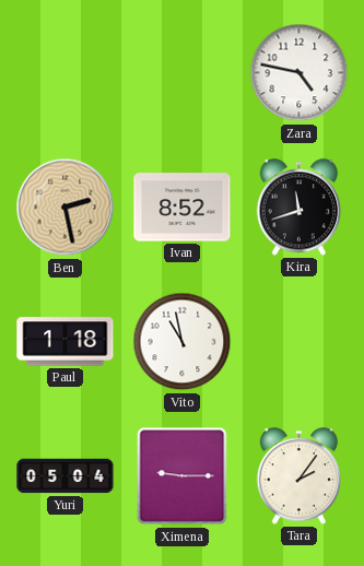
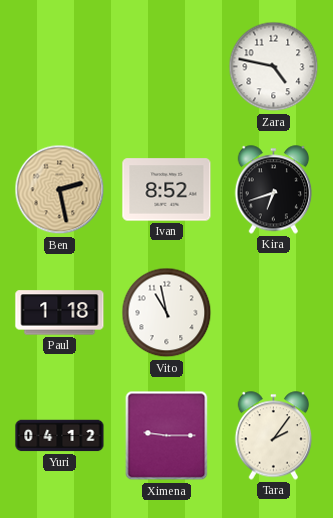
Kira: 11:42 -> 6:42 (274, 190)
Yuri: 05:04 -> 04:12 (60, 436)
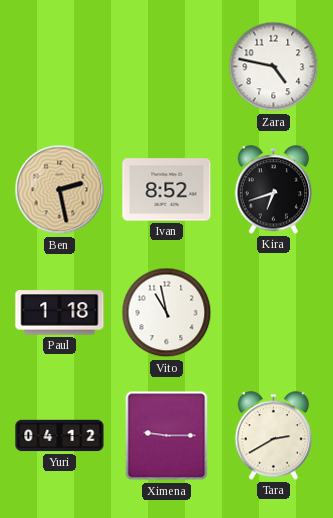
Tara: 2:06 -> 2:40 (274, 436)
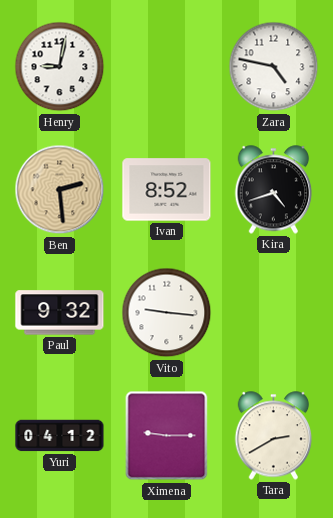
Henry: none -> 9:02 (60, 67)
Ben: 2:28 -> 2:29 (60, 190)
Kira: 6:42 -> 4:42 (274, 190)
Paul: 1:18 -> 9:32 (60, 313)
Vito: 10:58 -> 9:16 (167, 313)
